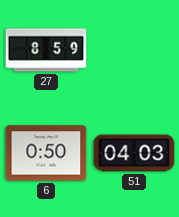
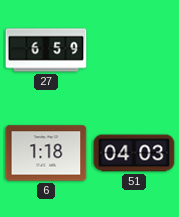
27: 8:59 -> 6:59 (46, 50)
6: 0:50 -> 1:18 (46, 153)
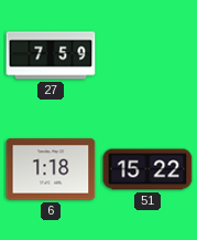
27: 6:59 -> 7:59 (51, 55)
51: 04:03 -> 15:22 (147, 169)
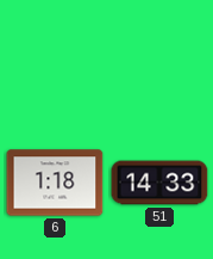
27: 7:59 -> none (51, 55)
51: 15:22 -> 14:33 (159, 183)
